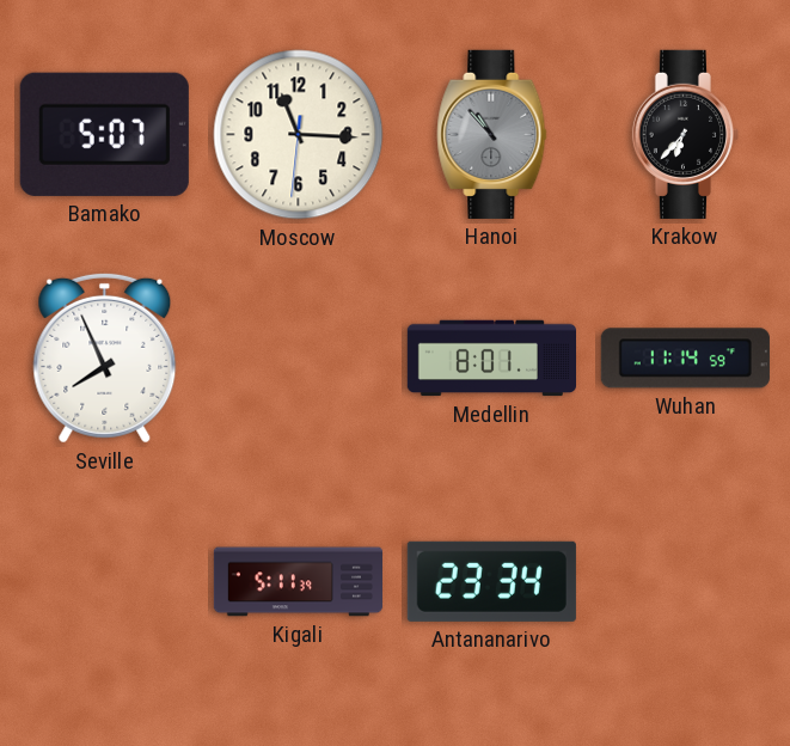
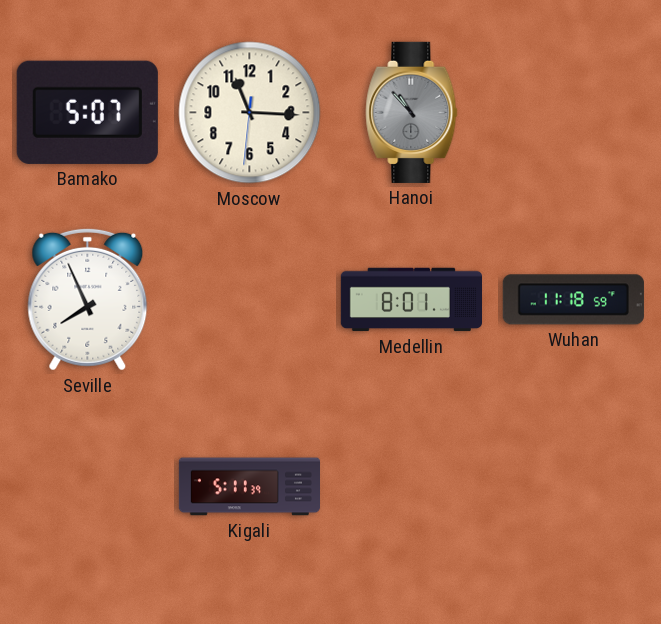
Krakow: 6:37 -> none (685, 134)
Wuhan: 11:14 -> 11:18 (573, 300)
Antananarivo: 23:34 -> none (491, 581)
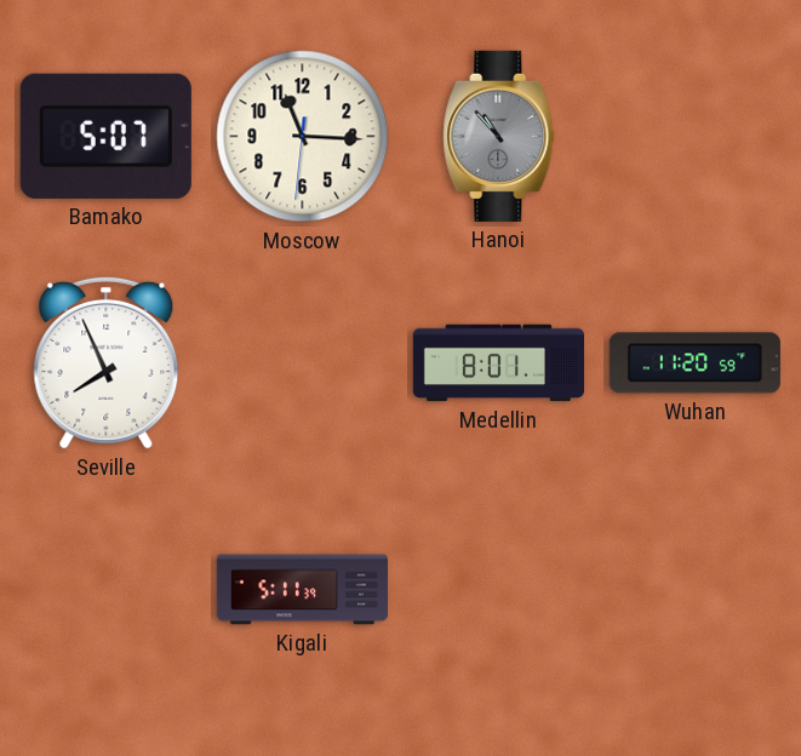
Wuhan: 11:18 -> 11:20 (694, 363)
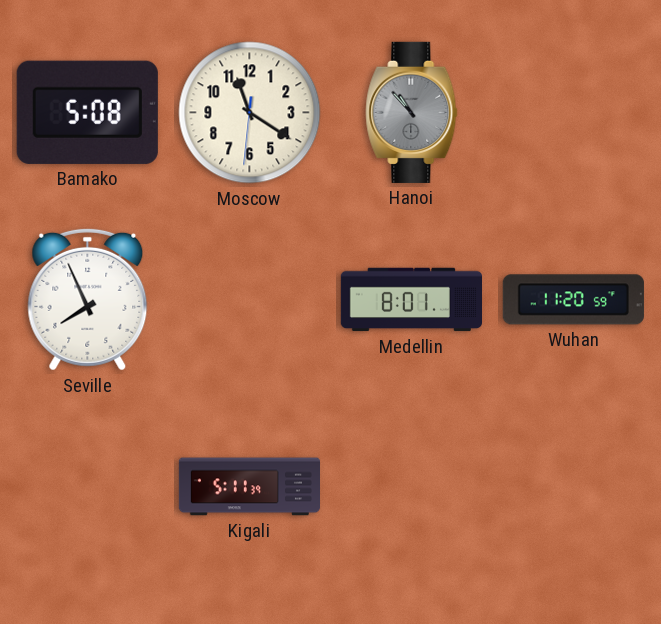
Bamako: 5:07 -> 5:08 (87, 112)
Moscow: 11:15 -> 11:20 (250, 113)
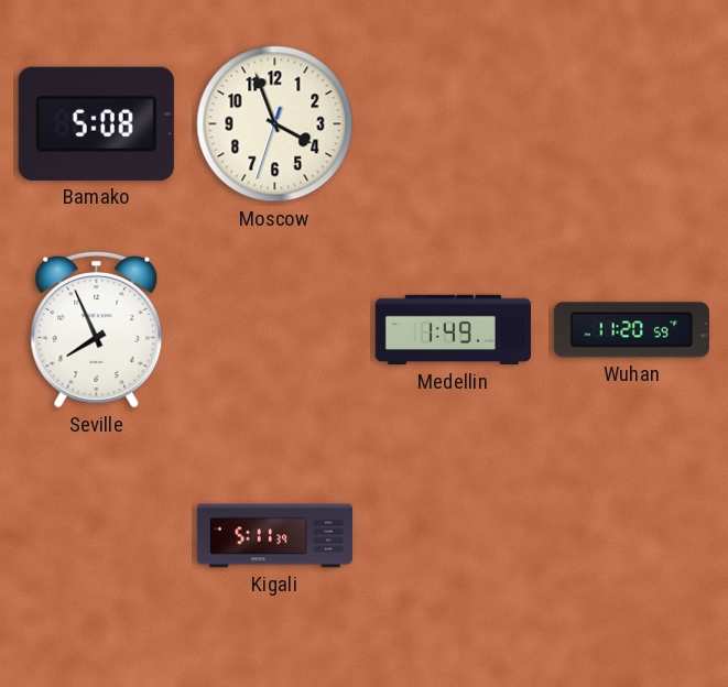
Moscow: 11:20 -> 3:56 (275, 124)
Hanoi: 10:53 -> none (412, 112)
Medellin: 8:01 -> 1:49 (453, 330)
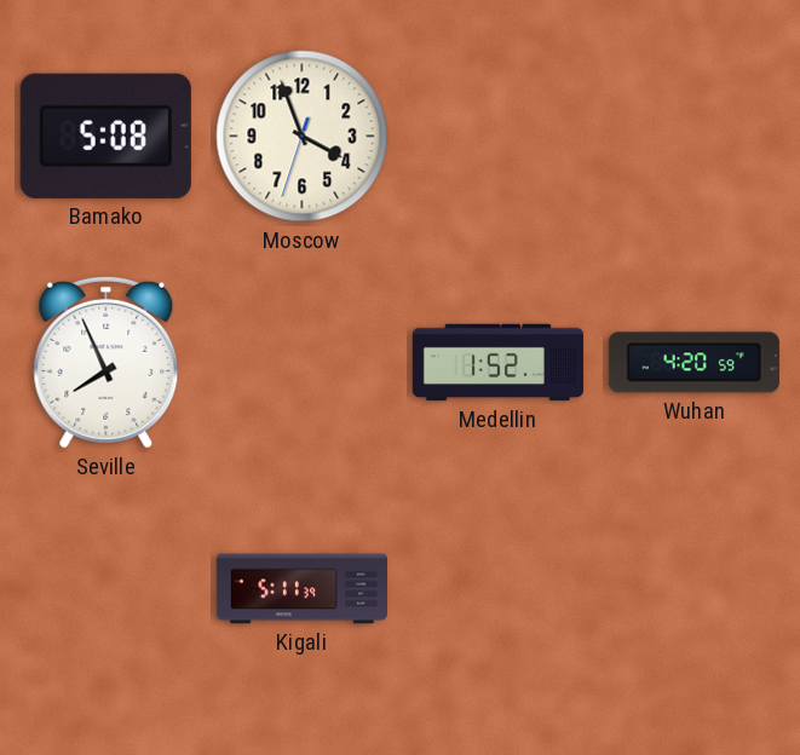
Medellin: 1:49 -> 1:52 (497, 363)
Wuhan: 11:20 -> 4:20 (693, 363)
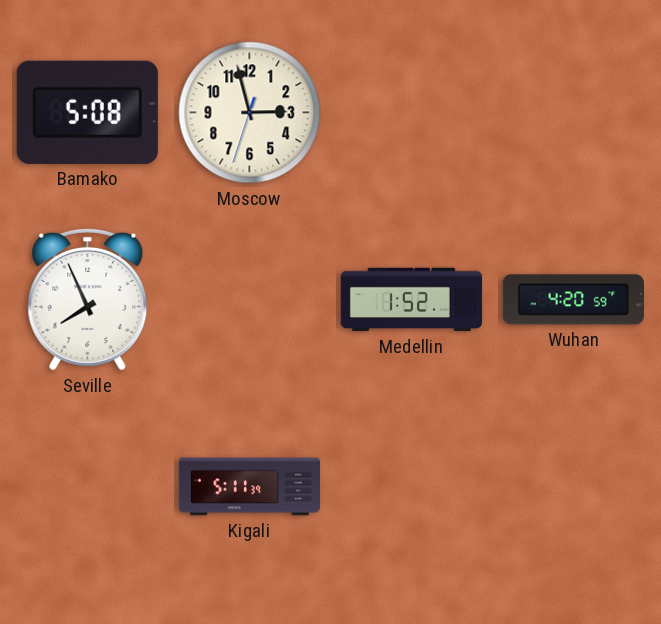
Moscow: 3:56 -> 2:57 (250, 113)
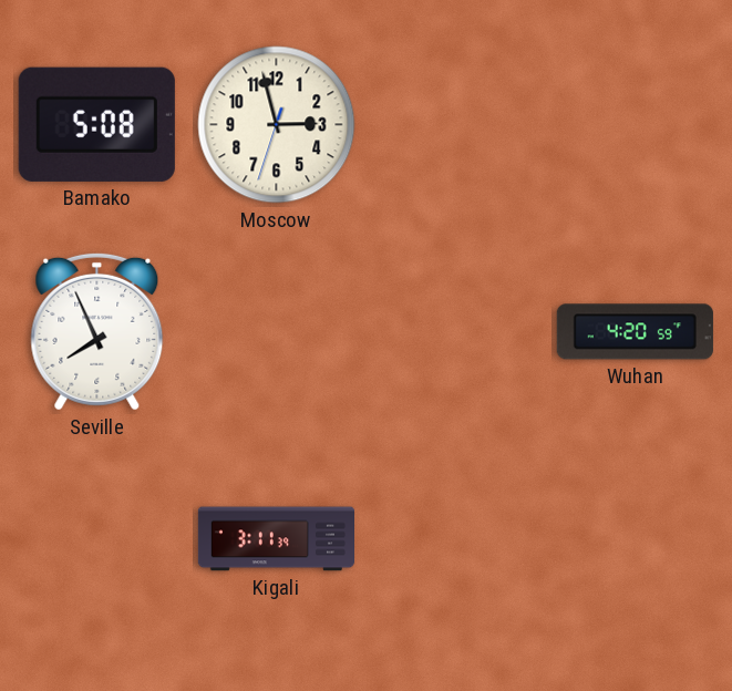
Medellin: 1:52 -> none (411, 300)
Kigali: 5:11 -> 3:11 (276, 539)
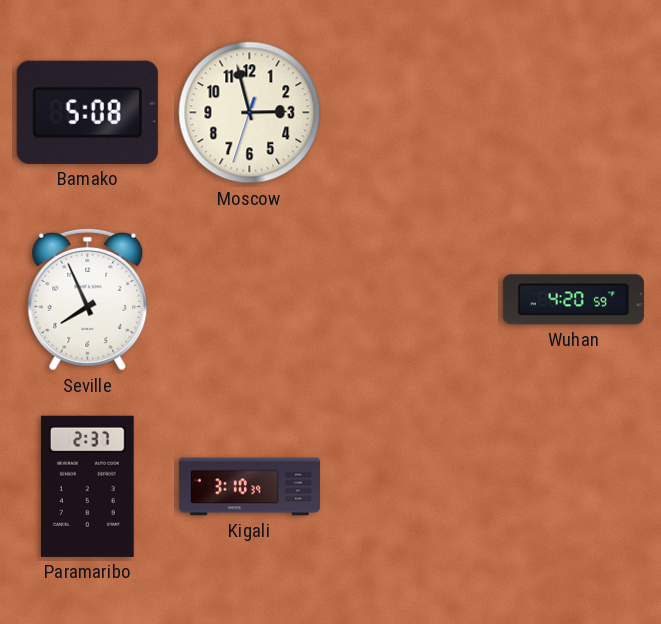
Paramaribo: none -> 2:37 (87, 486)
Kigali: 3:11 -> 3:10 (249, 487)
